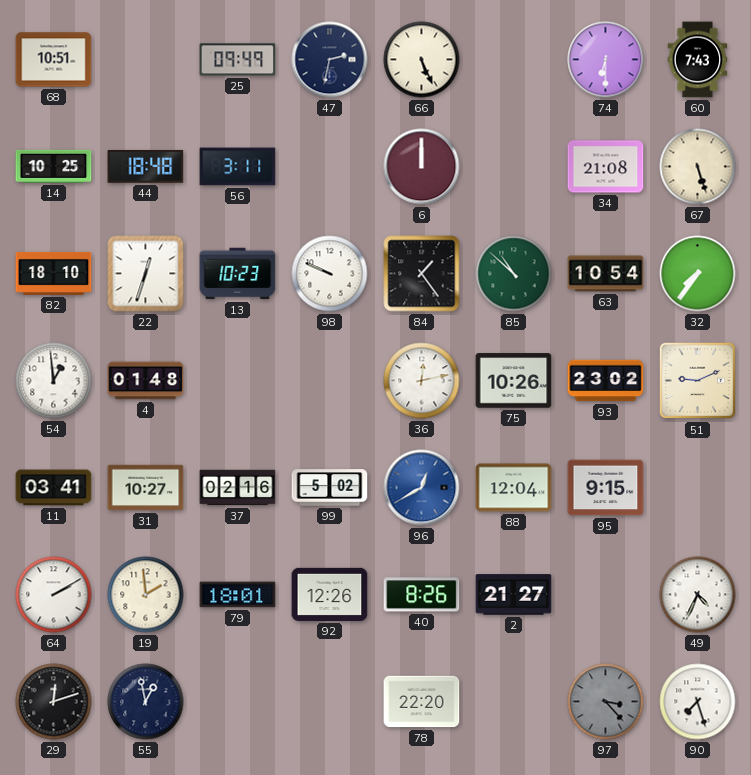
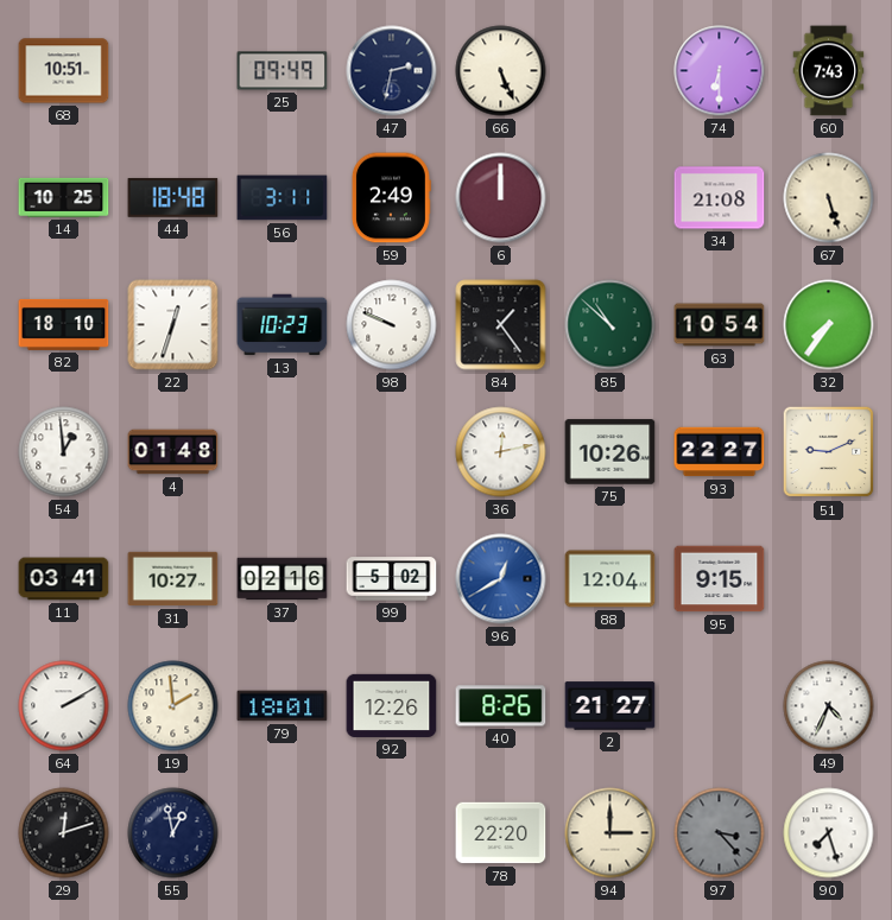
59: none -> 2:49 (391, 198)
93: 23:02 -> 22:27 (720, 452)
94: none -> 3:00 (611, 833)
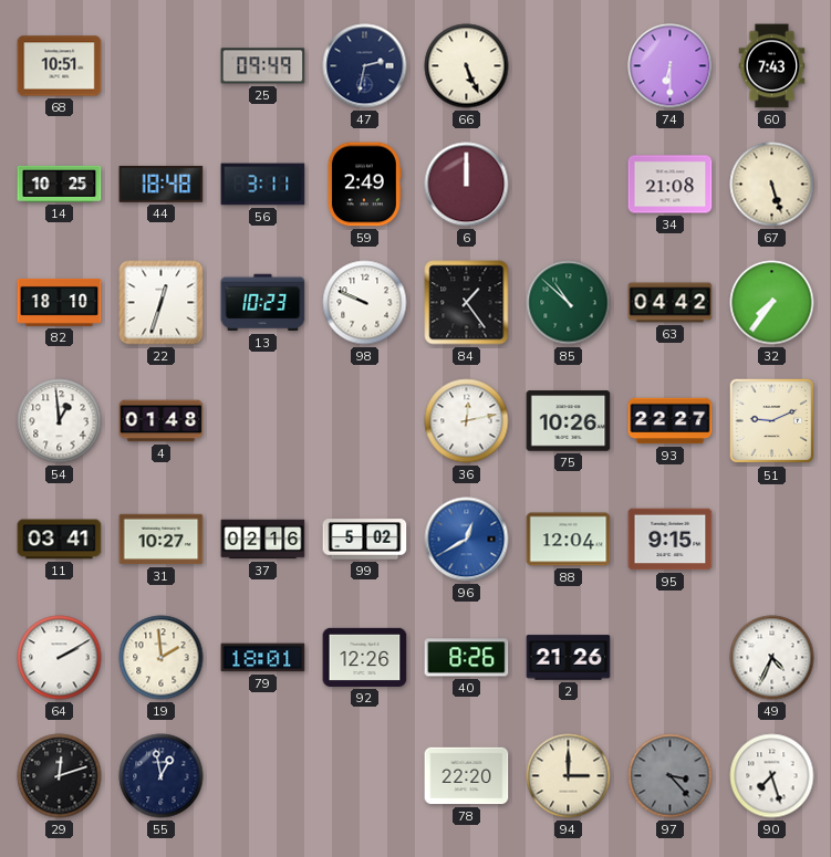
63: 10:54 -> 04:42 (671, 303)
2: 21:27 -> 21:26 (569, 658)
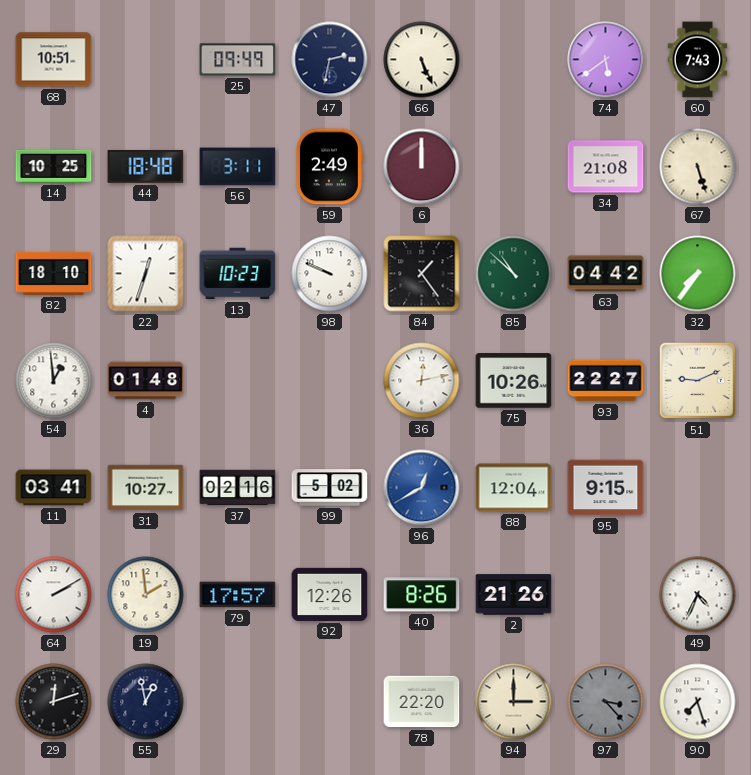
74: 6:30 -> 5:39 (606, 60)
79: 18:01 -> 17:57 (238, 595)
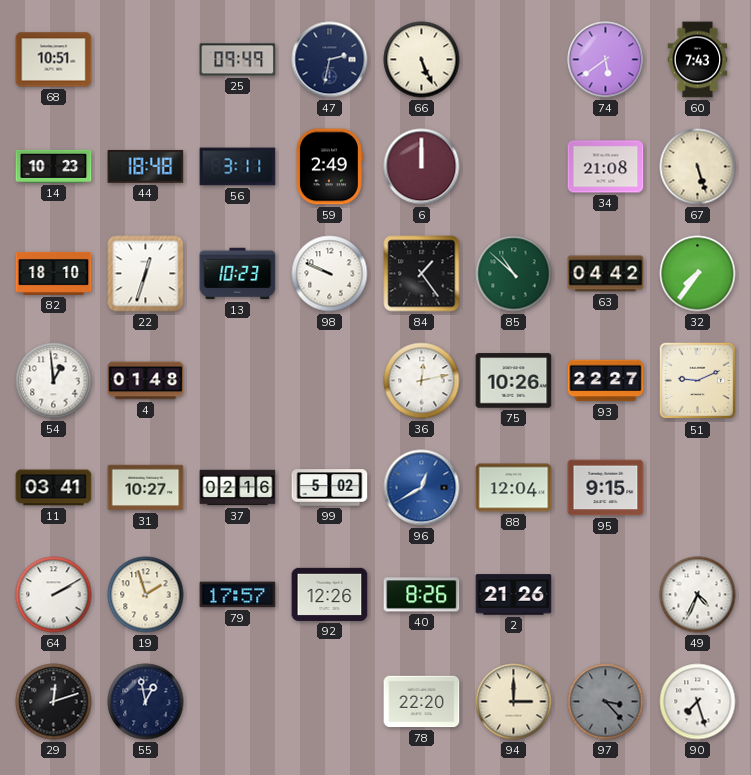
14: 10:25 -> 10:23 (54, 166)
19: 1:59 -> 1:57 (146, 595)
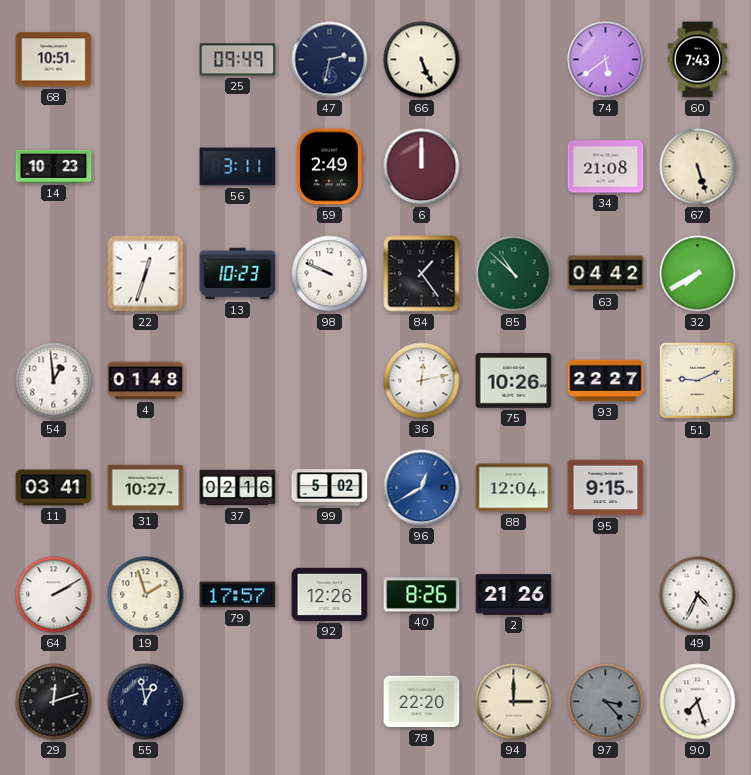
44: 18:48 -> none (146, 166)
82: 18:10 -> none (54, 273)
32: 7:36 -> 7:40 (698, 274)
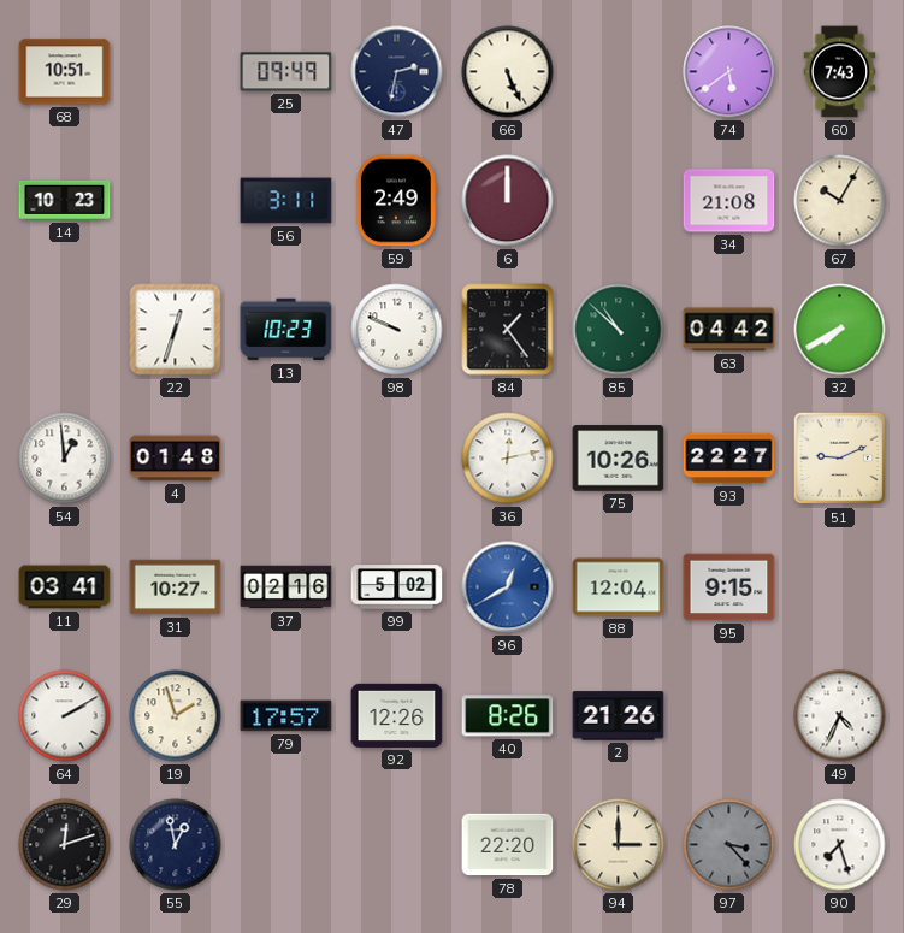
67: 5:27 -> 10:05 (840, 201)
